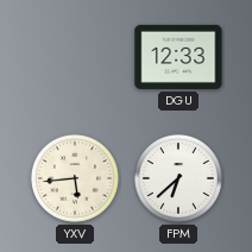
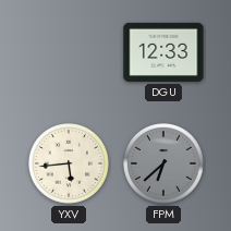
FPM dial: white -> grey (165, 165)
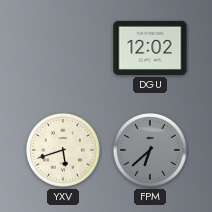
DGU: 12:33 -> 12:02 (150, 48)
YXV: 5:44 -> 5:42 (64, 151)
